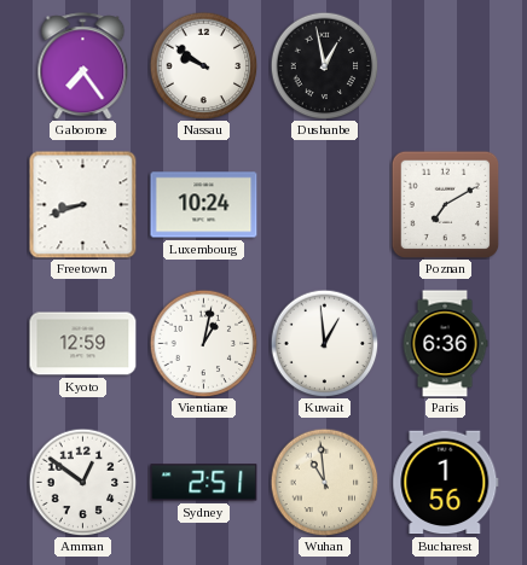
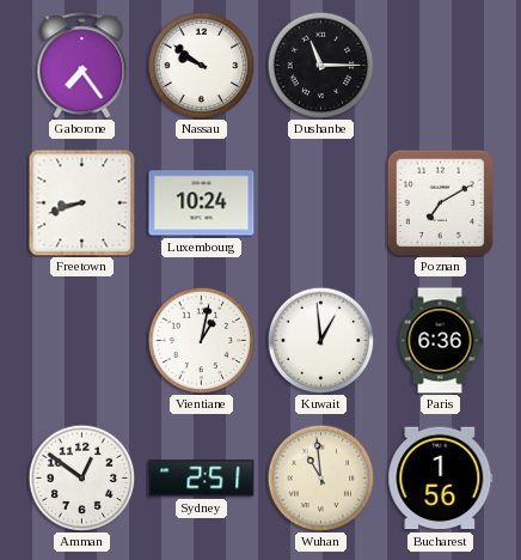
Dushanbe: 12:58 -> 11:15 (320, 65)
Kyoto: 12:59 -> none (83, 344)
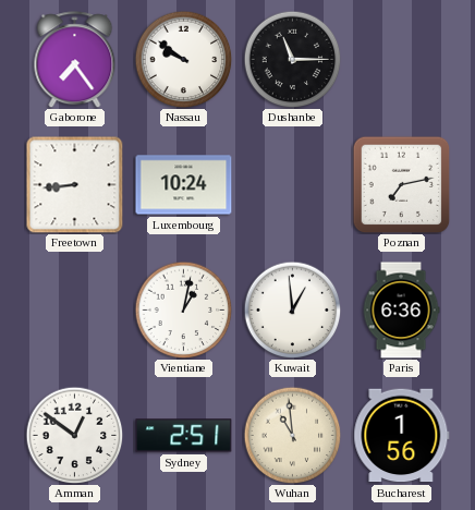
Freetown: 8:42 -> 8:44 (74, 184)
Poznan: 7:10 -> 7:13 (401, 184)
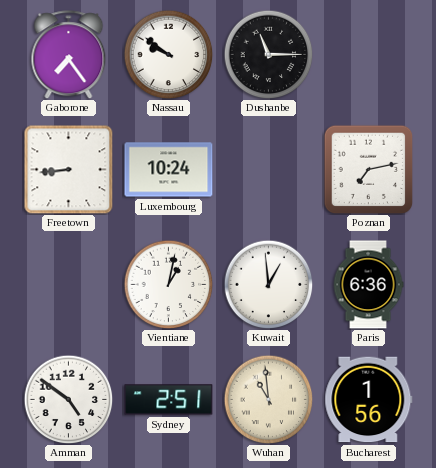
Amman: 12:51 -> 4:51 (68, 399)
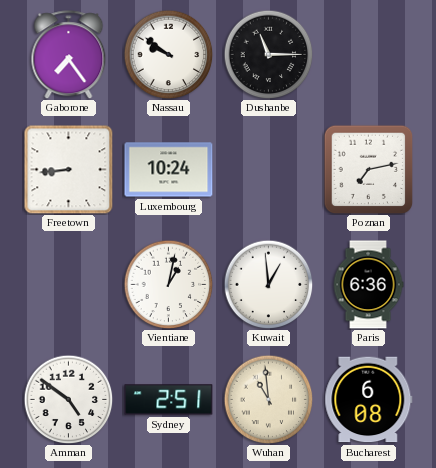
Bucharest: 1:56 -> 6:08 (369, 400)
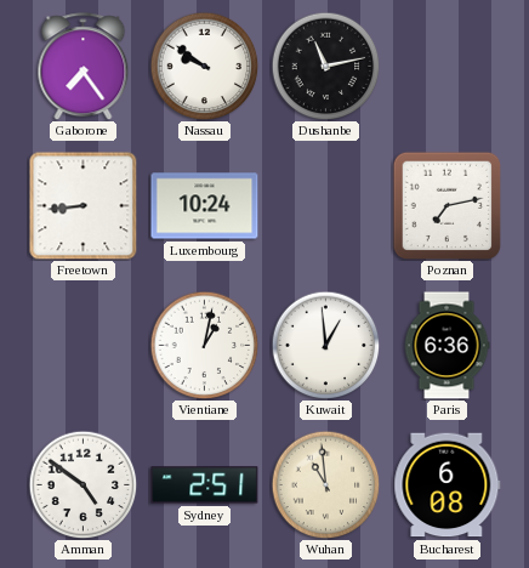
Dushanbe: 11:15 -> 11:13 (325, 66)
